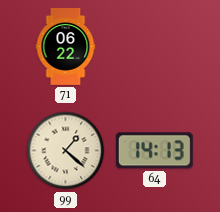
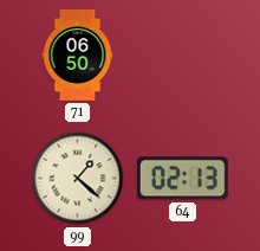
71: 06:22 -> 06:50 (78, 56)
64: 14:13 -> 02:13 (182, 179)
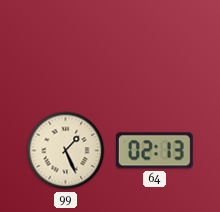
71: 06:50 -> none (78, 56)
99: 1:22 -> 1:26 (66, 151)
